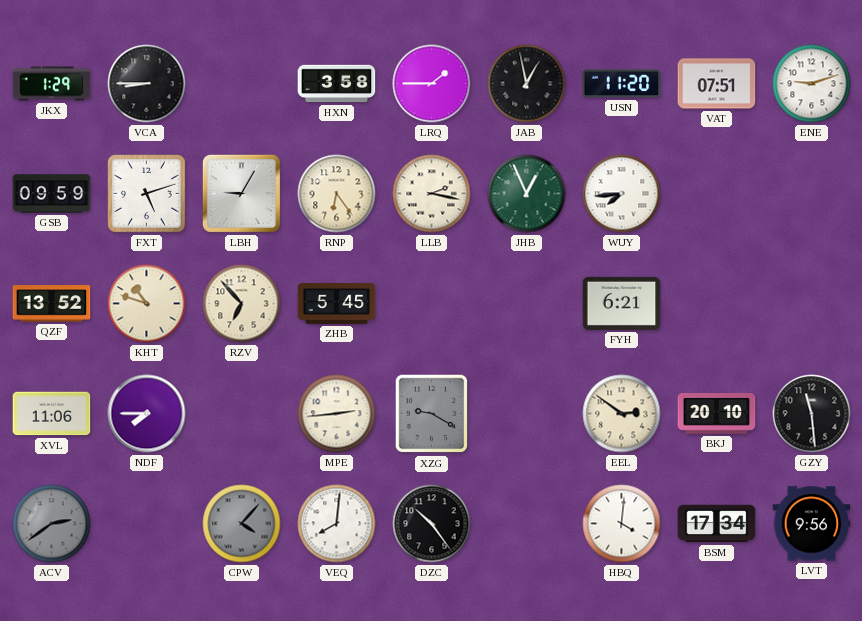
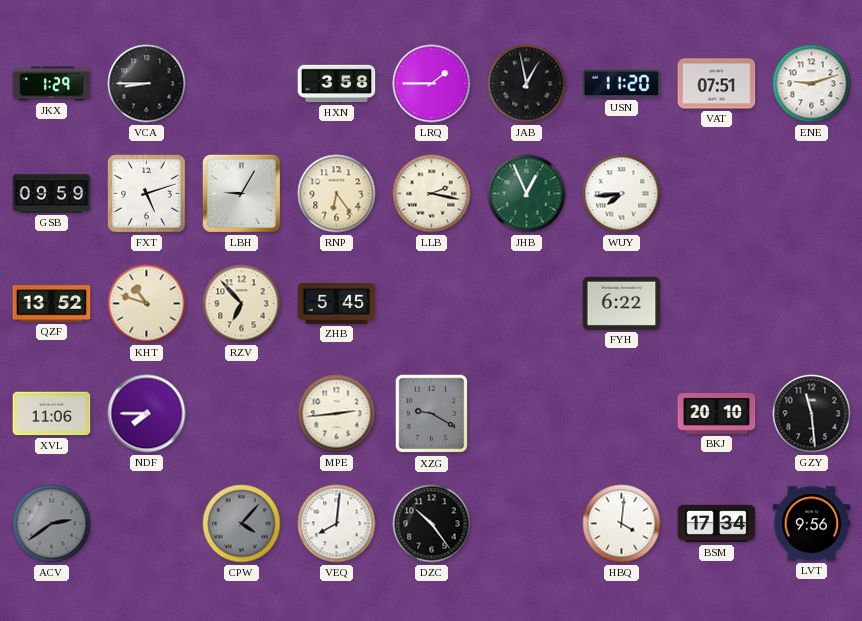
FYH: 6:21 -> 6:22 (622, 303)
EEL: 2:51 -> none (622, 414)
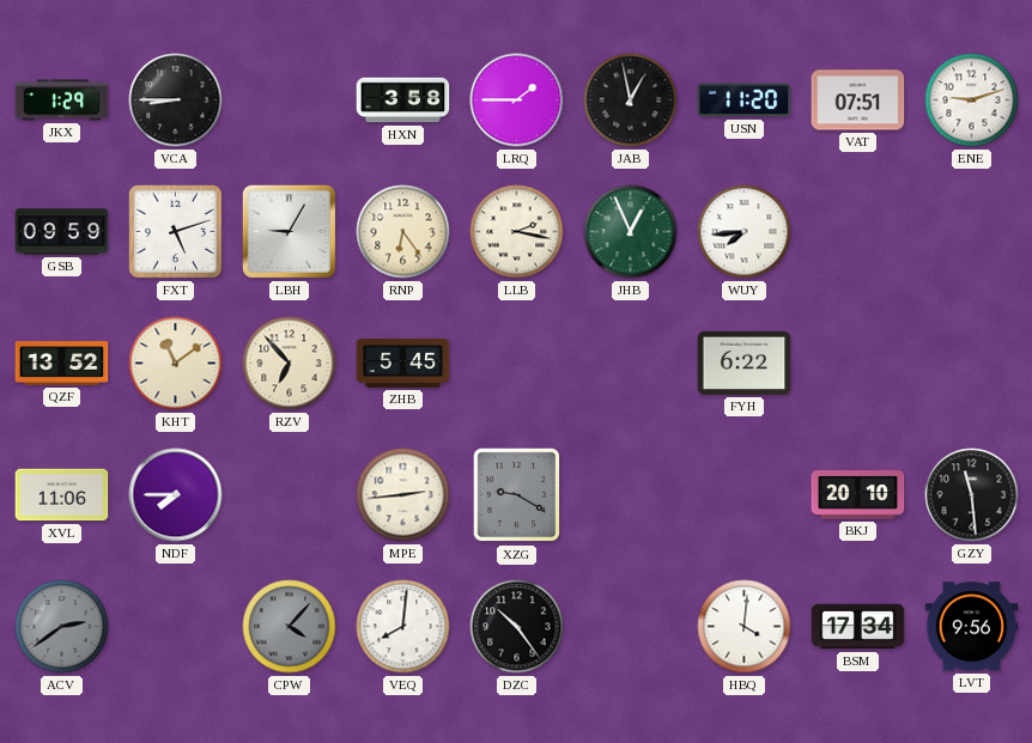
KHT: 10:48 -> 11:09 (176, 364)
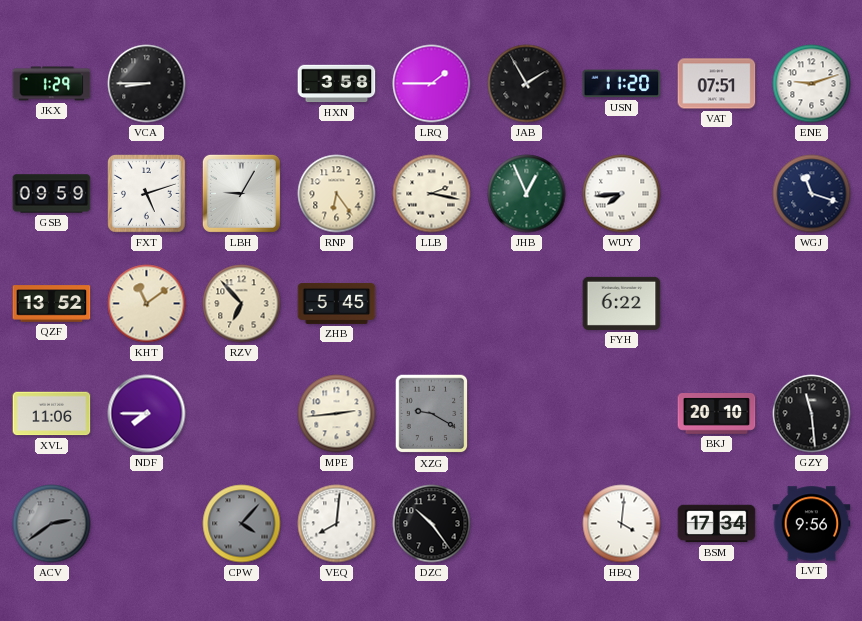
JAB: 12:58 -> 1:55 (527, 84)
WGJ: none -> 11:18 (812, 194)
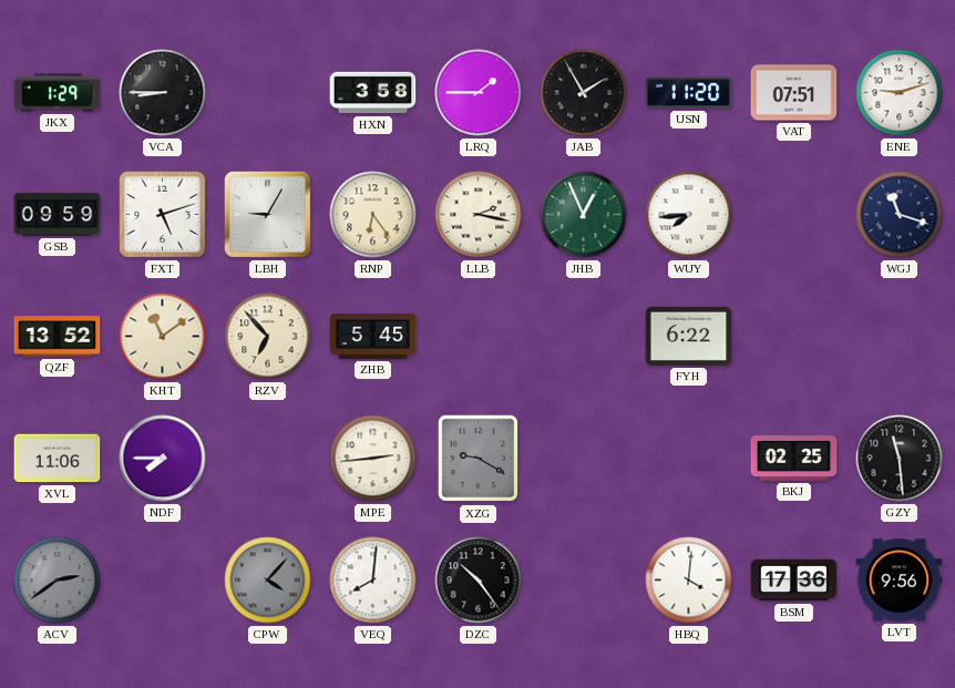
BKJ: 20:10 -> 02:25 (794, 459)
BSM: 17:34 -> 17:36 (794, 581)
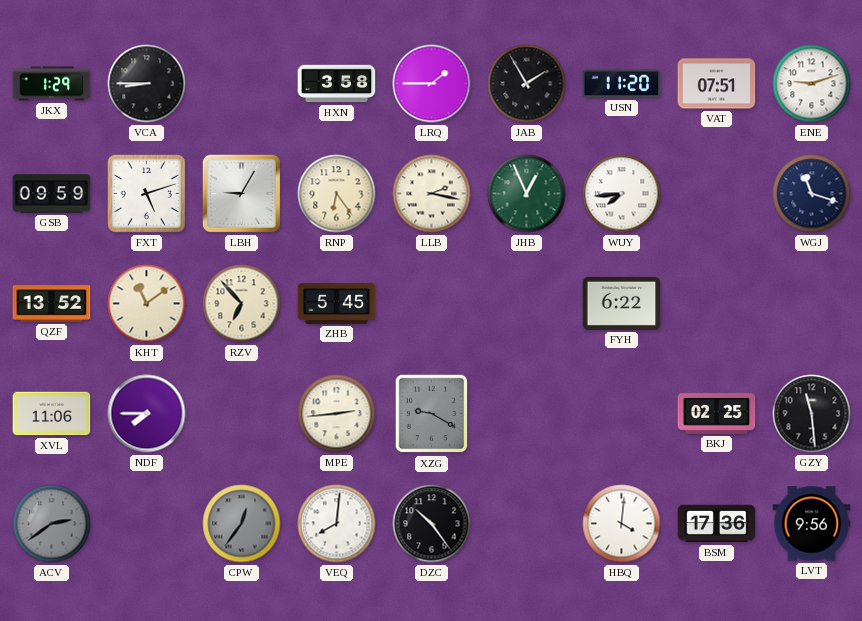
CPW: 4:07 -> 12:36 (242, 524)
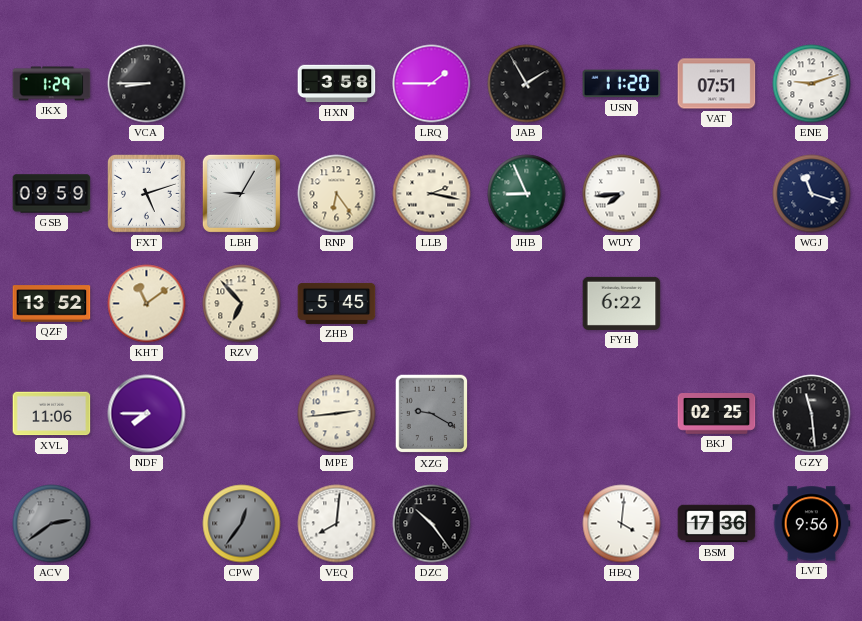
JHB: 12:56 -> 8:56 (527, 194)
